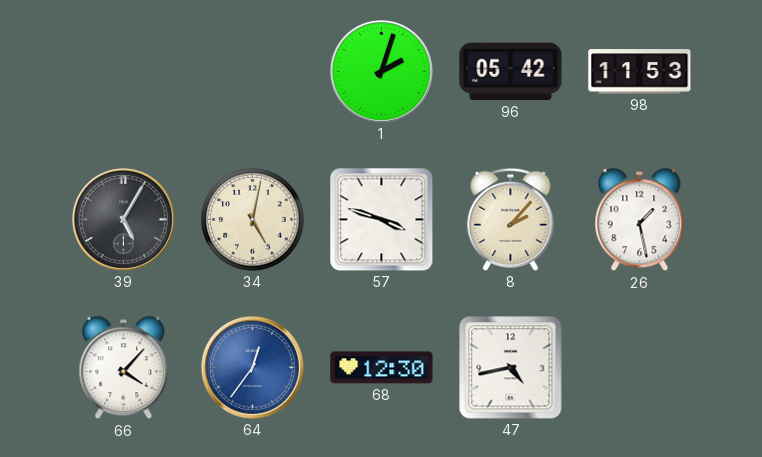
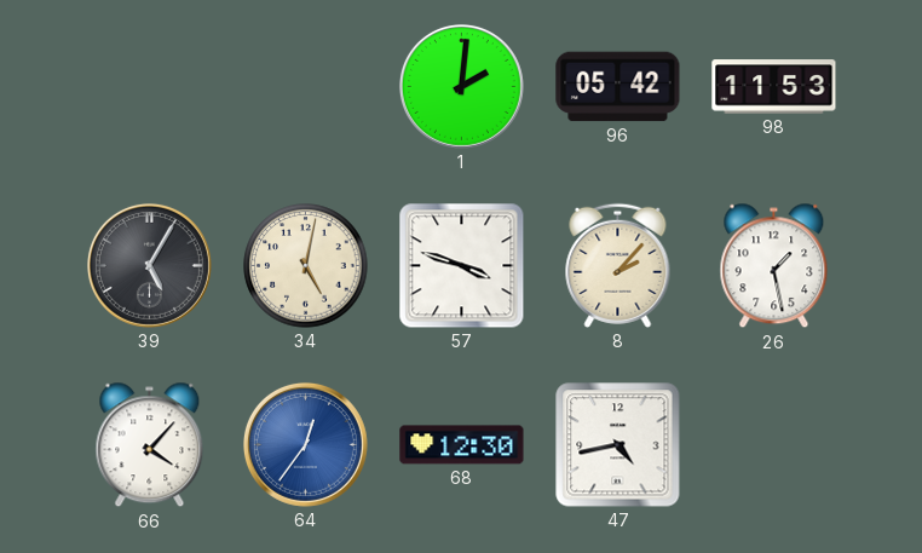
1: 2:03 -> 2:01 (461, 86)
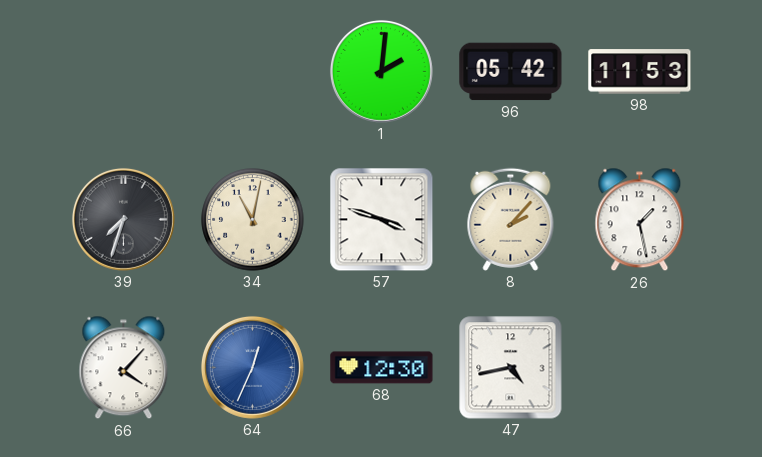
39: 5:05 -> 7:33 (123, 219)
34: 5:02 -> 11:02 (253, 220)
64: 12:36 -> 12:34 (252, 367)
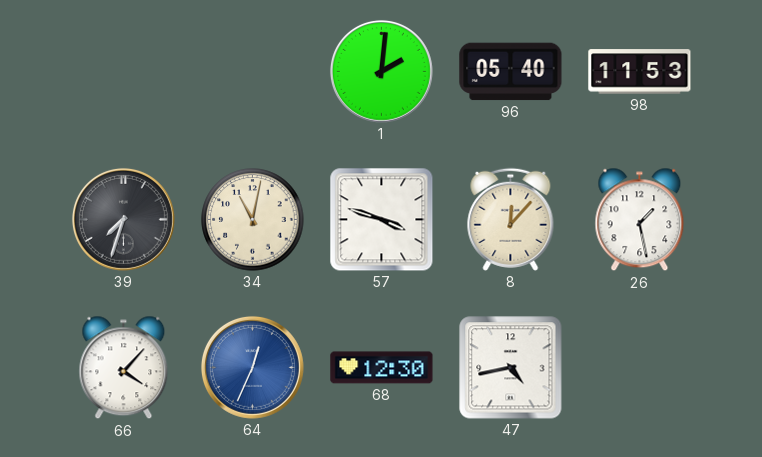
96: 05:42 -> 05:40 (511, 72)
8: 2:07 -> 12:07 (511, 219)
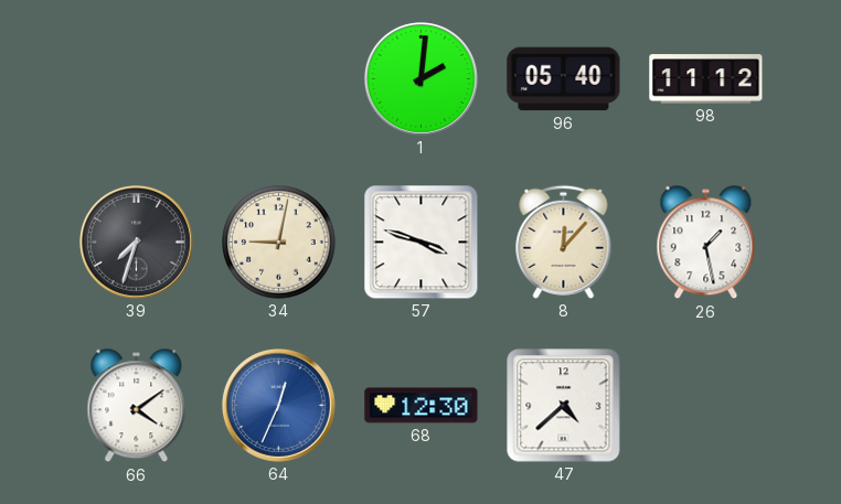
98: 11:53 -> 11:12 (706, 79)
34: 11:02 -> 9:02 (279, 243)
66: 4:07 -> 4:09 (137, 406)
47: 4:43 -> 4:38 (564, 406)
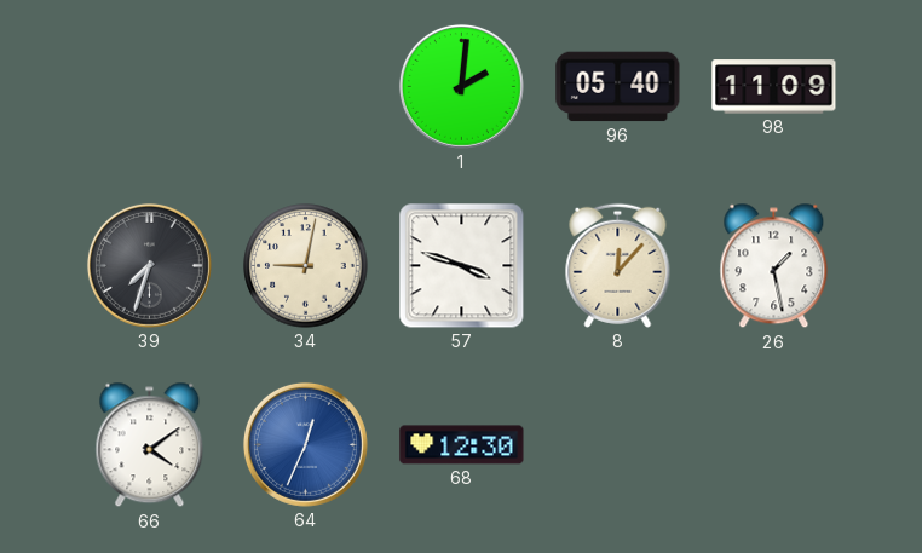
98: 11:12 -> 11:09 (774, 87)
47: 4:38 -> none (564, 406)
